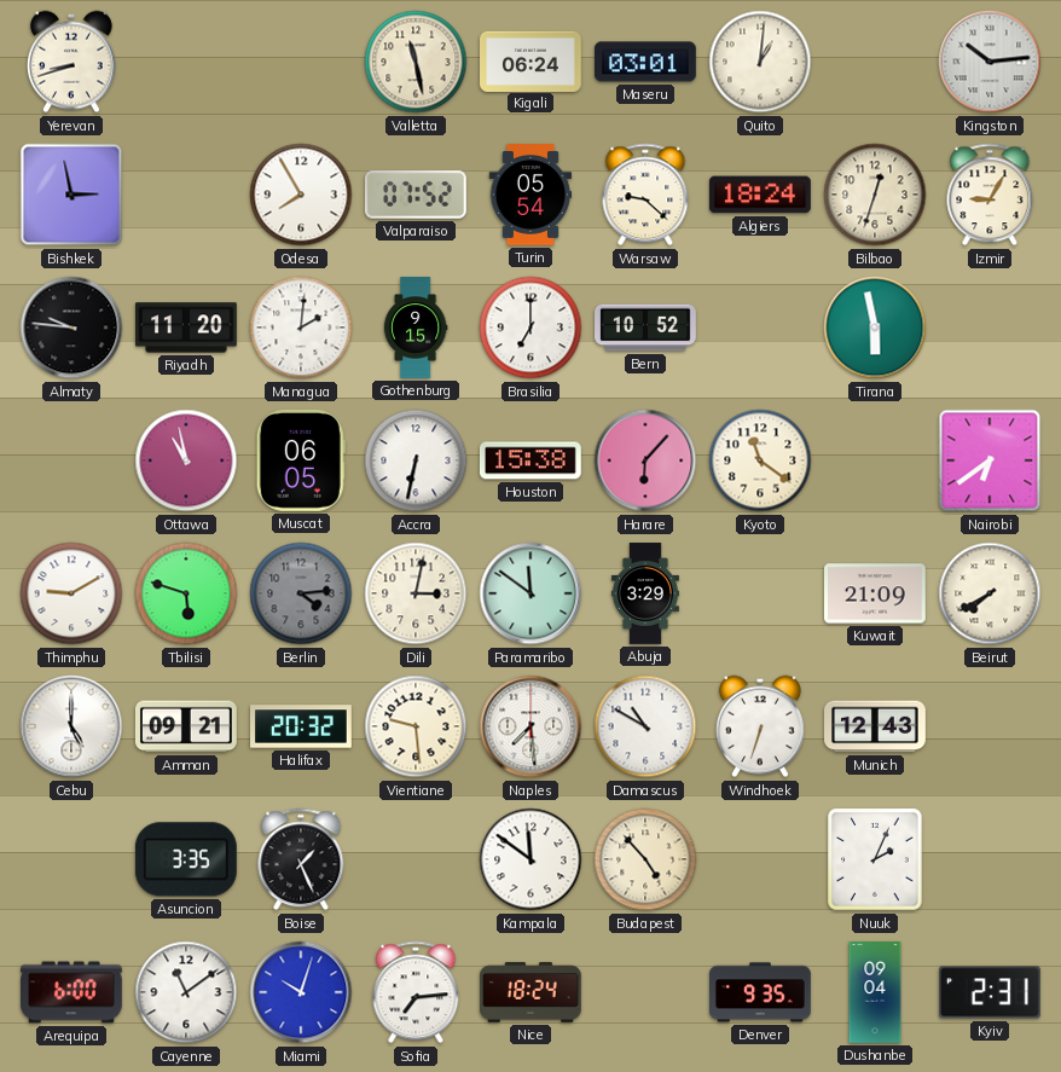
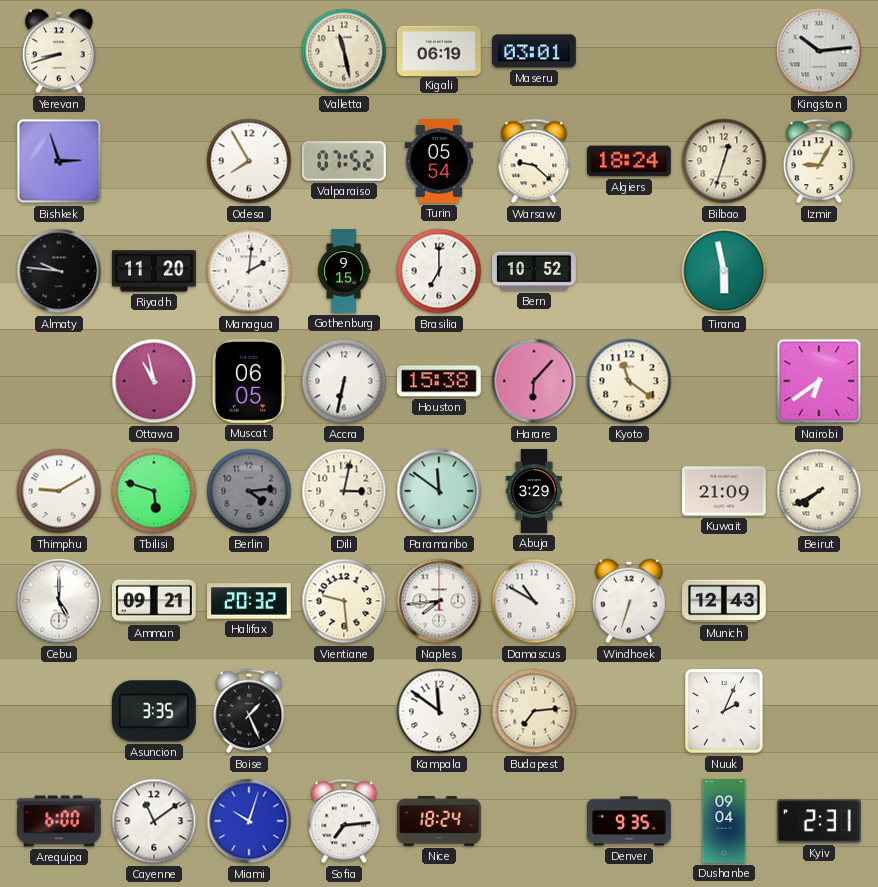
Kigali: 06:24 -> 06:19 (440, 50)
Quito: 1:01 -> none (760, 62)
Bishkek: 2:58 -> 2:57 (59, 161)
Naples: 7:29 -> 7:44 (439, 601)
Budapest: 4:53 -> 7:14 (534, 711)
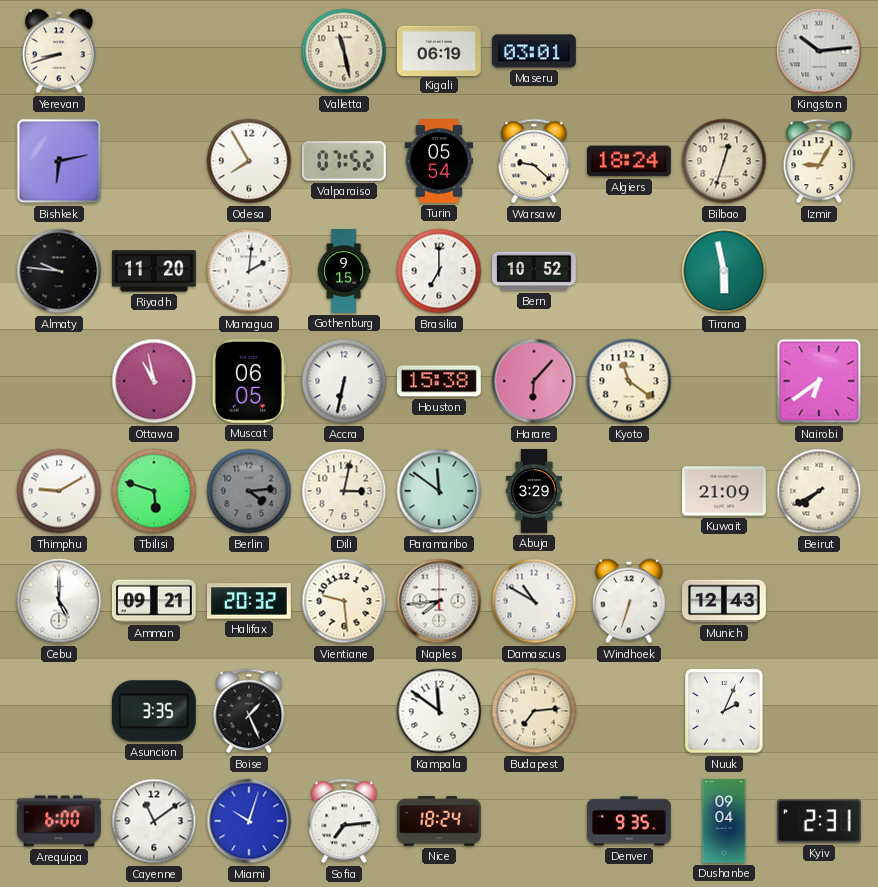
Bishkek: 2:57 -> 6:13 (59, 161)
